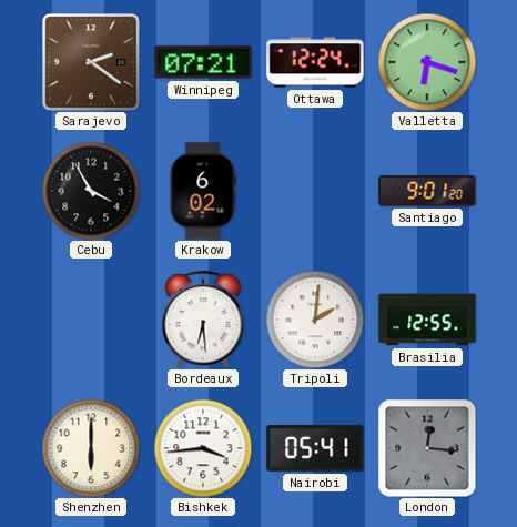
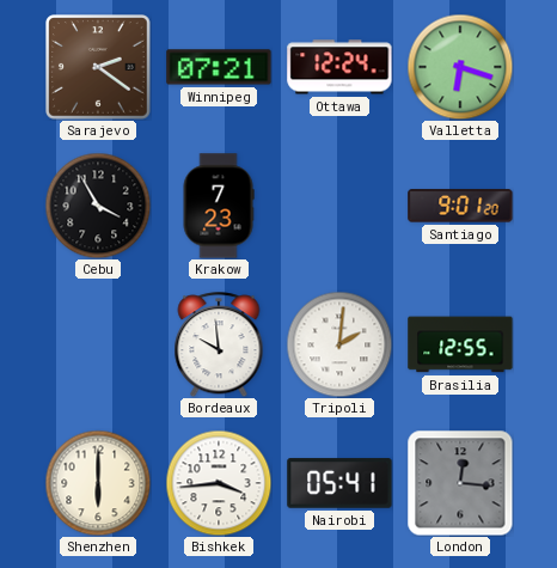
Krakow: 6:02 -> 7:23 (219, 206)
Bordeaux: 6:29 -> 9:59 (219, 344)
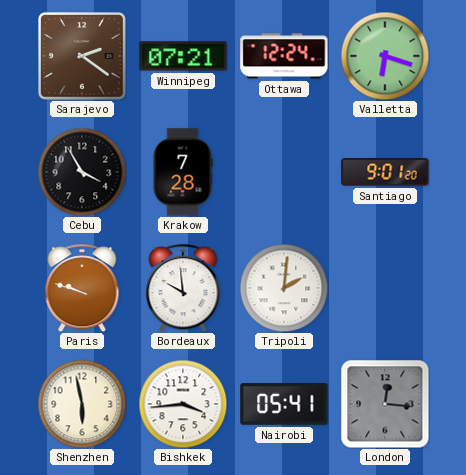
Krakow: 7:23 -> 7:28 (183, 172)
Paris: none -> 9:48 (82, 288)
Brasilia: 12:55 -> none (460, 344)
Shenzhen: 6:00 -> 5:58 (82, 404)
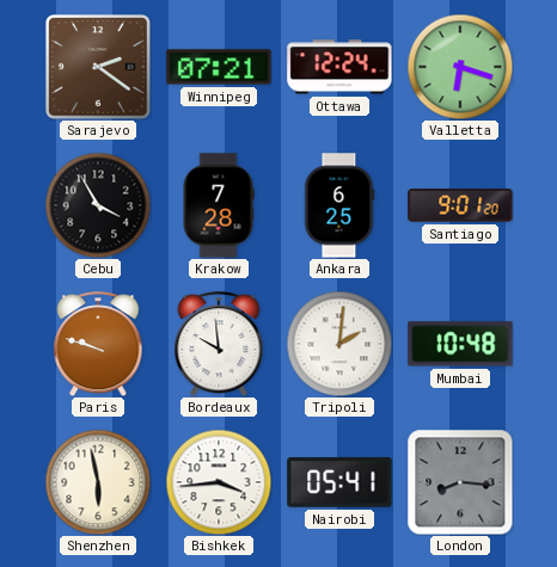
Ankara: none -> 6:25 (339, 205)
Mumbai: none -> 10:48 (460, 344)
London: 12:16 -> 8:16 (460, 482)
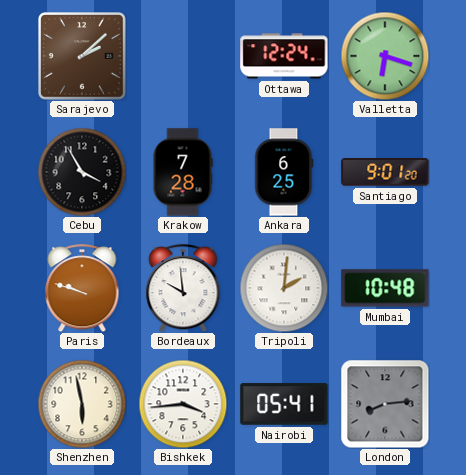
Sarajevo: 2:21 -> 2:08 (83, 57)
Winnipeg: 07:21 -> none (219, 67)
London: 8:16 -> 8:14 (385, 404)
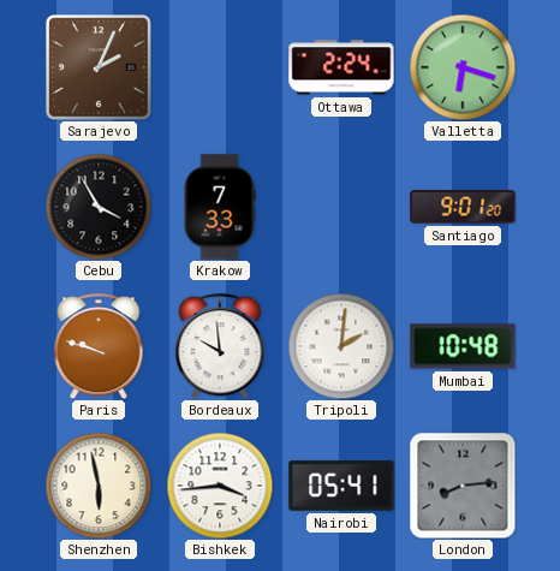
Sarajevo: 2:08 -> 2:04 (100, 69)
Ottawa: 12:24 -> 2:24 (341, 67)
Krakow: 7:28 -> 7:33 (220, 207)
Ankara: 6:25 -> none (284, 172)
